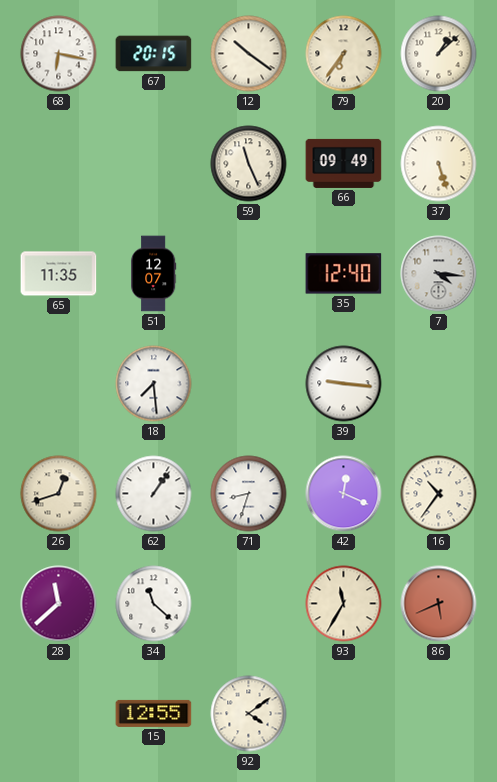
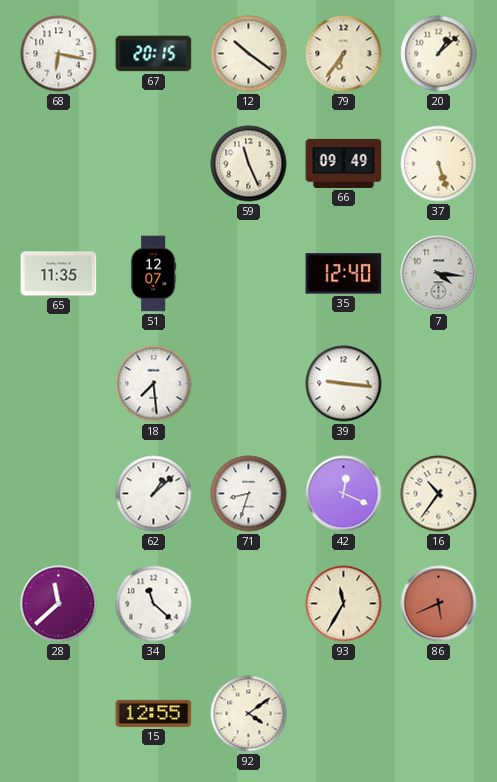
26: 12:42 -> none (59, 494)
62: 1:06 -> 1:08 (154, 494)
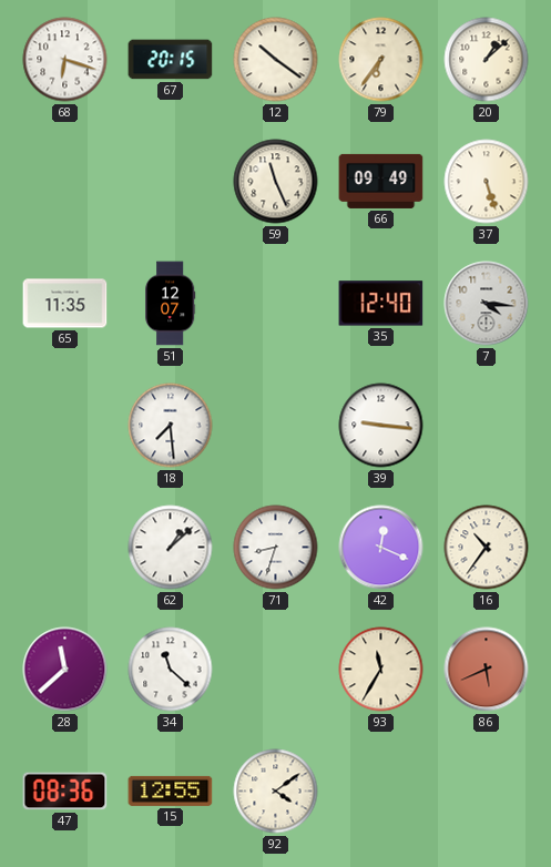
68: 6:17 -> 6:18 (65, 60)
47: none -> 08:36 (65, 792)
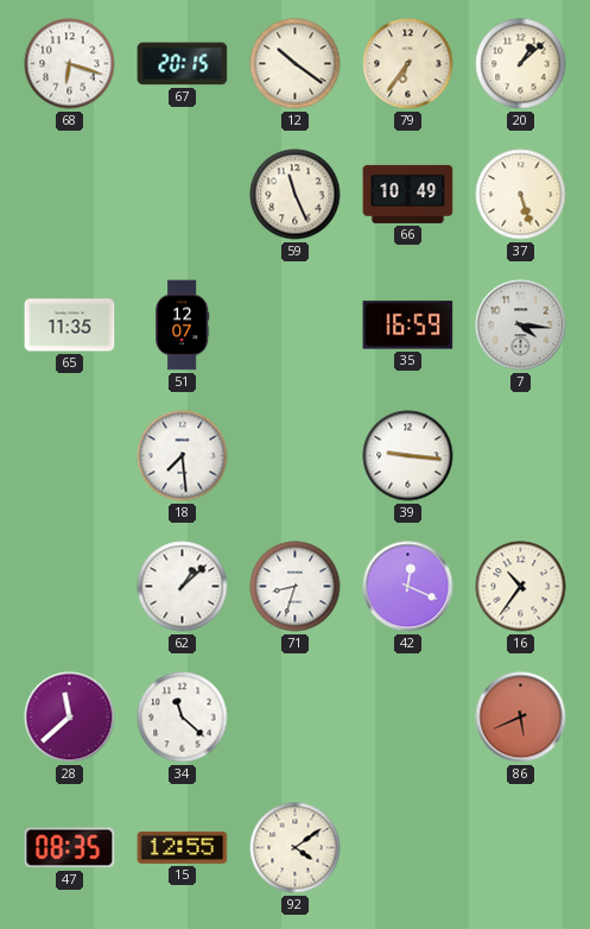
66: 09:49 -> 10:49 (408, 194)
35: 12:40 -> 16:59 (408, 326)
93: 11:35 -> none (381, 670)
47: 08:36 -> 08:35 (70, 848)
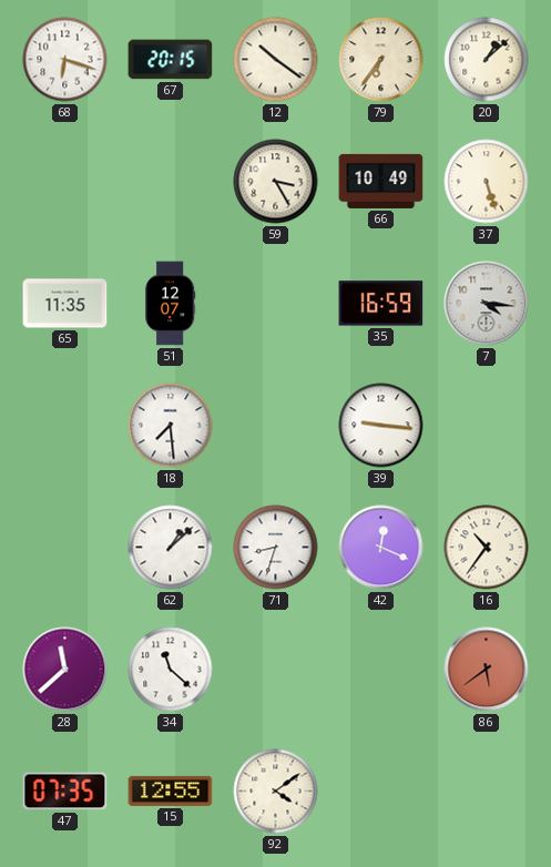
59: 11:26 -> 3:25 (276, 182)
86: 5:41 -> 5:39 (487, 670)
47: 08:35 -> 07:35 (65, 792)
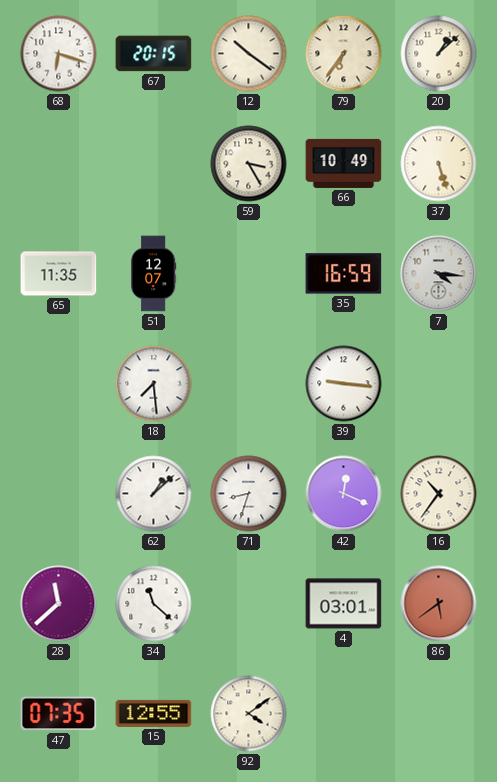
4: none -> 03:01 (344, 604)
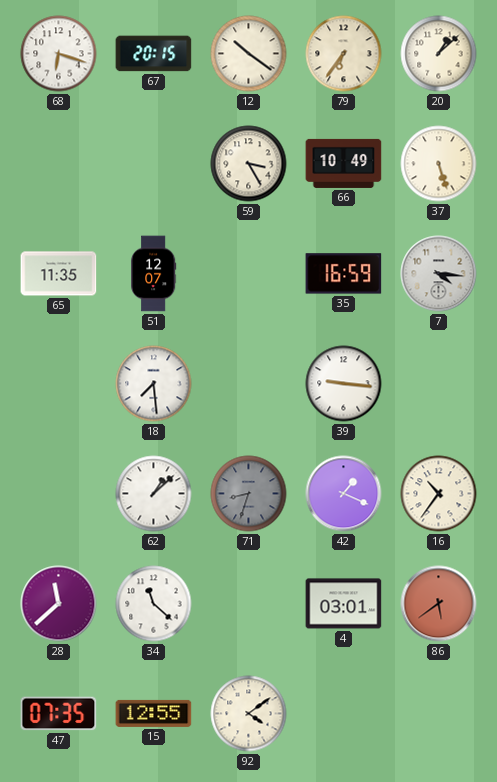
71 dial: white -> grey (249, 494)
42: 12:19 -> 1:19 (344, 494)
